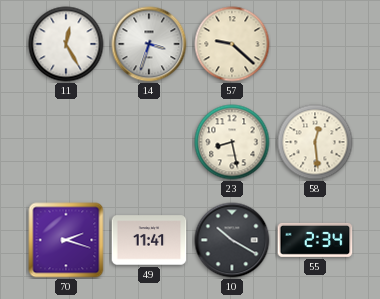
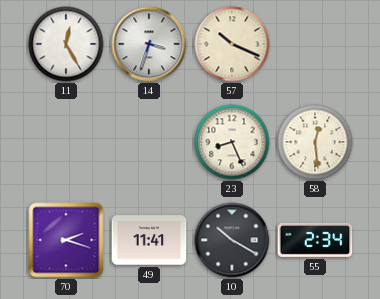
57: 9:22 -> 10:19 (232, 44)
23: 8:28 -> 8:26 (232, 142)
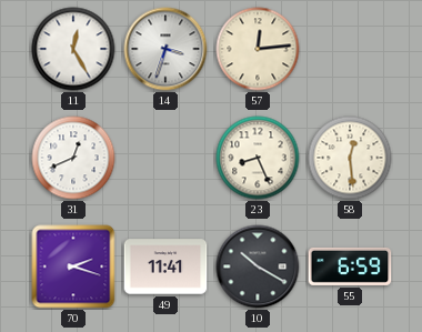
57: 10:19 -> 12:14 (258, 49)
31: none -> 12:41 (73, 158)
55: 2:34 -> 6:59 (350, 266)
